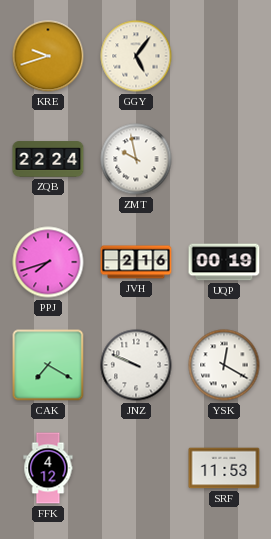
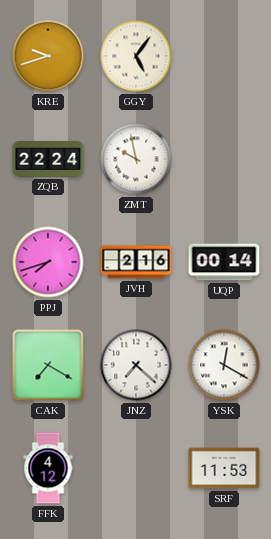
UQP: 00:19 -> 00:14 (224, 262)
JNZ: 9:49 -> 7:22 (136, 365)
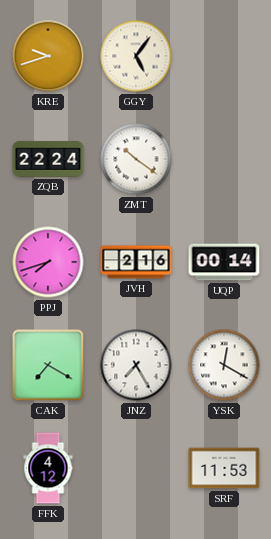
ZMT: 9:58 -> 10:21 (136, 159)
JNZ: 7:22 -> 7:25 (136, 365)
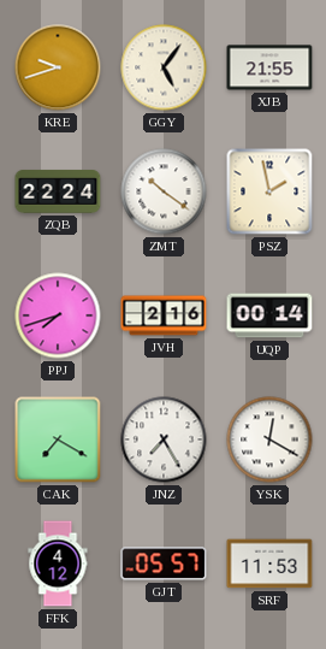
XJB: none -> 21:55 (269, 67)
PSZ: none -> 1:58 (269, 191)
GJT: none -> 05:57 (164, 564)
